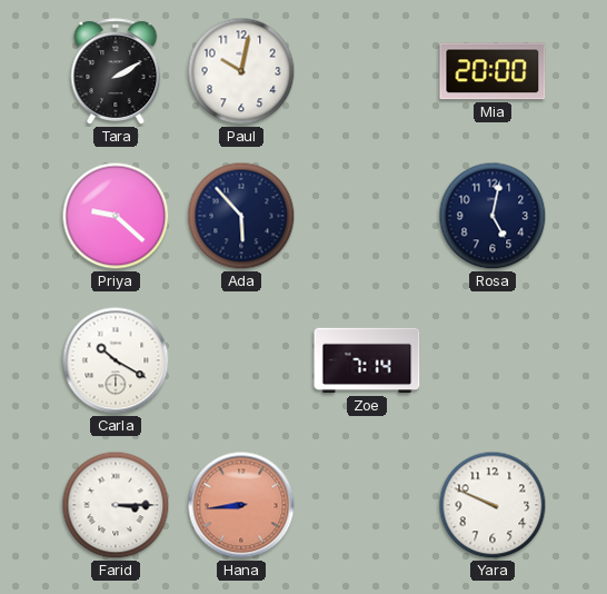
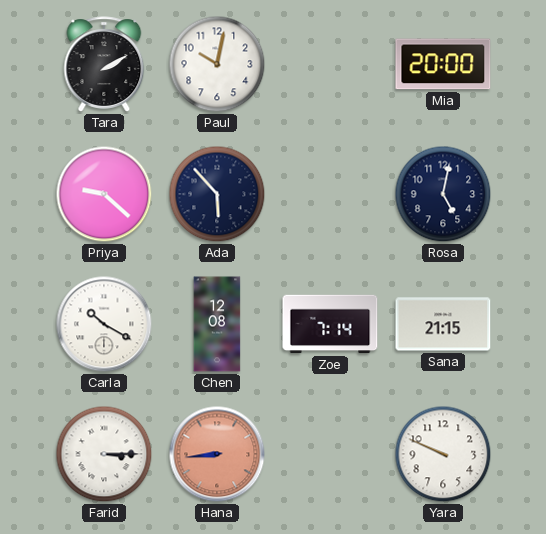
Chen: none -> 12:08 (217, 324)
Sana: none -> 21:15 (443, 324)
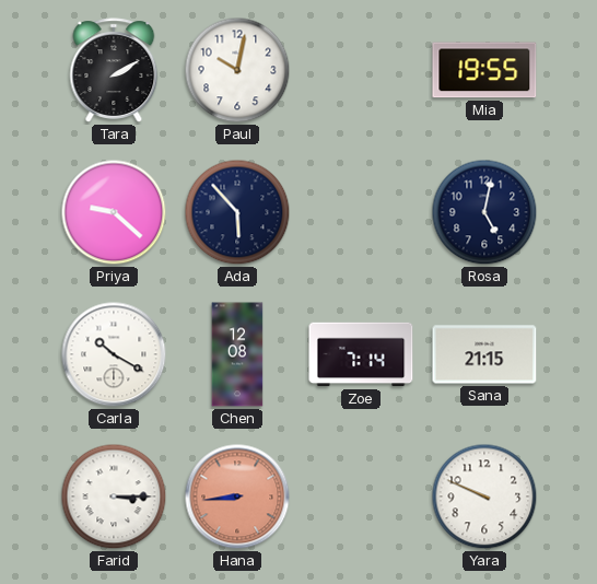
Mia: 20:00 -> 19:55 (484, 70)
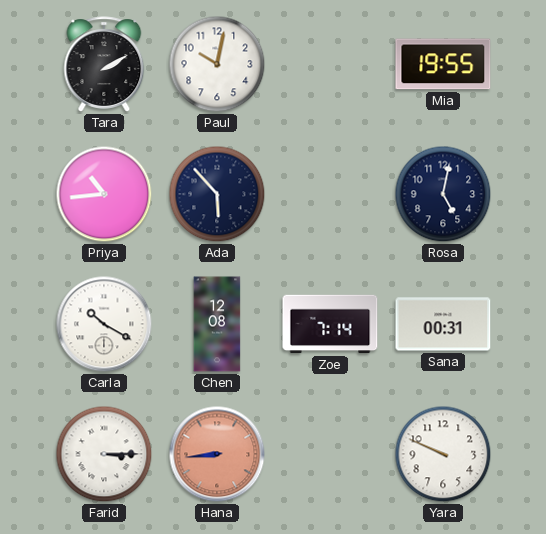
Priya: 9:22 -> 10:44 (104, 194)
Sana: 21:15 -> 00:31 (443, 324)
